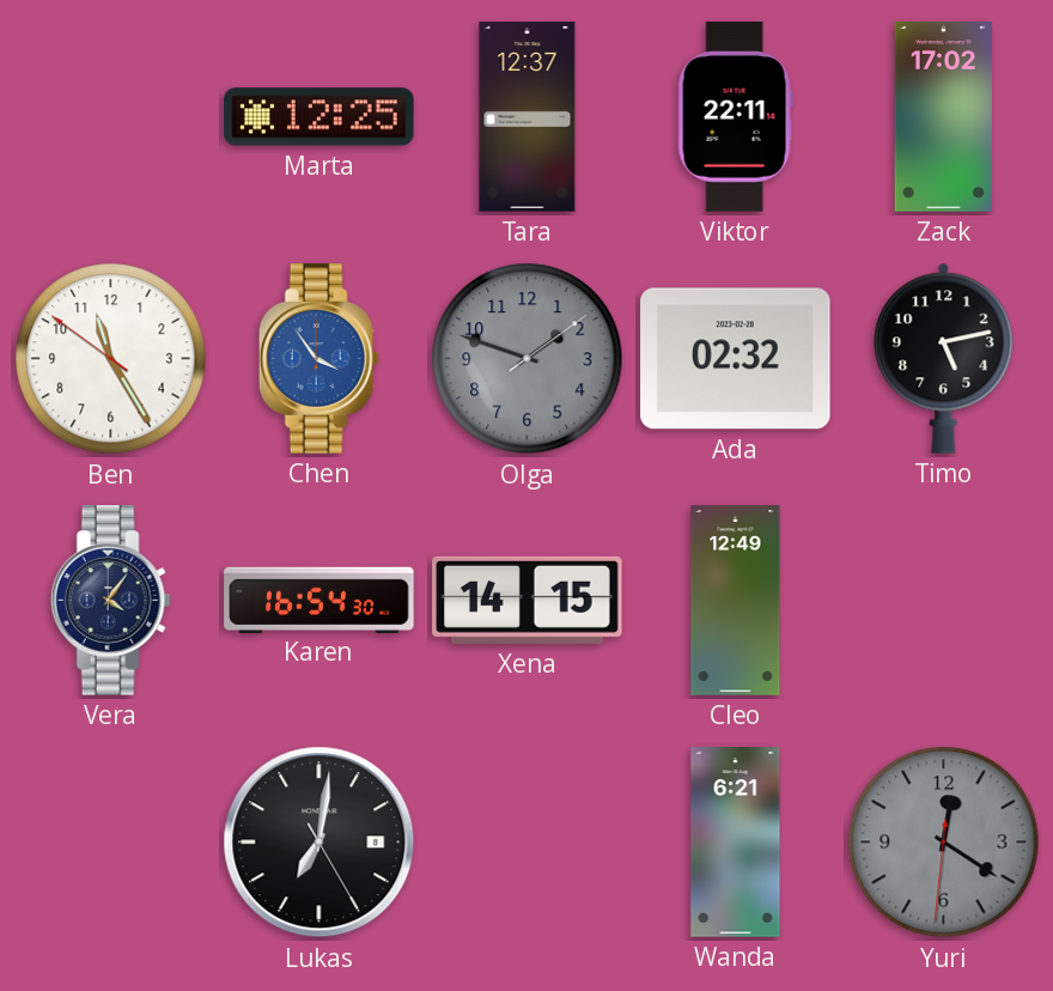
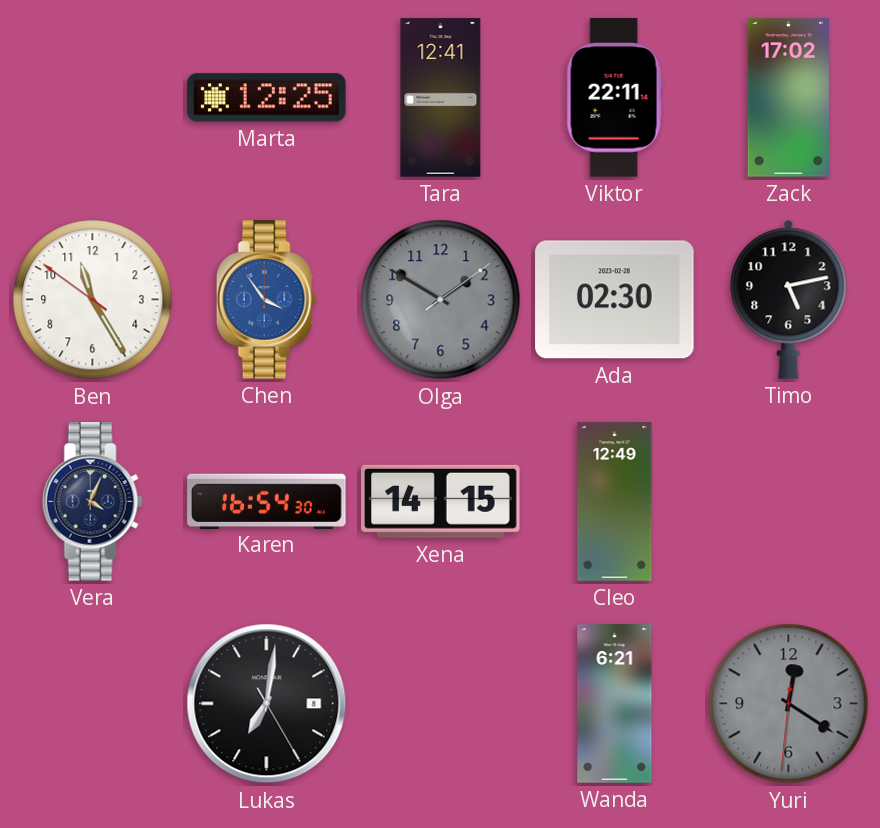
Tara: 12:37 -> 12:41 (441, 98)
Olga: 1:48 -> 1:50 (441, 300)
Ada: 02:32 -> 02:30 (615, 300)
Vera: 4:06 -> 4:04 (92, 502)
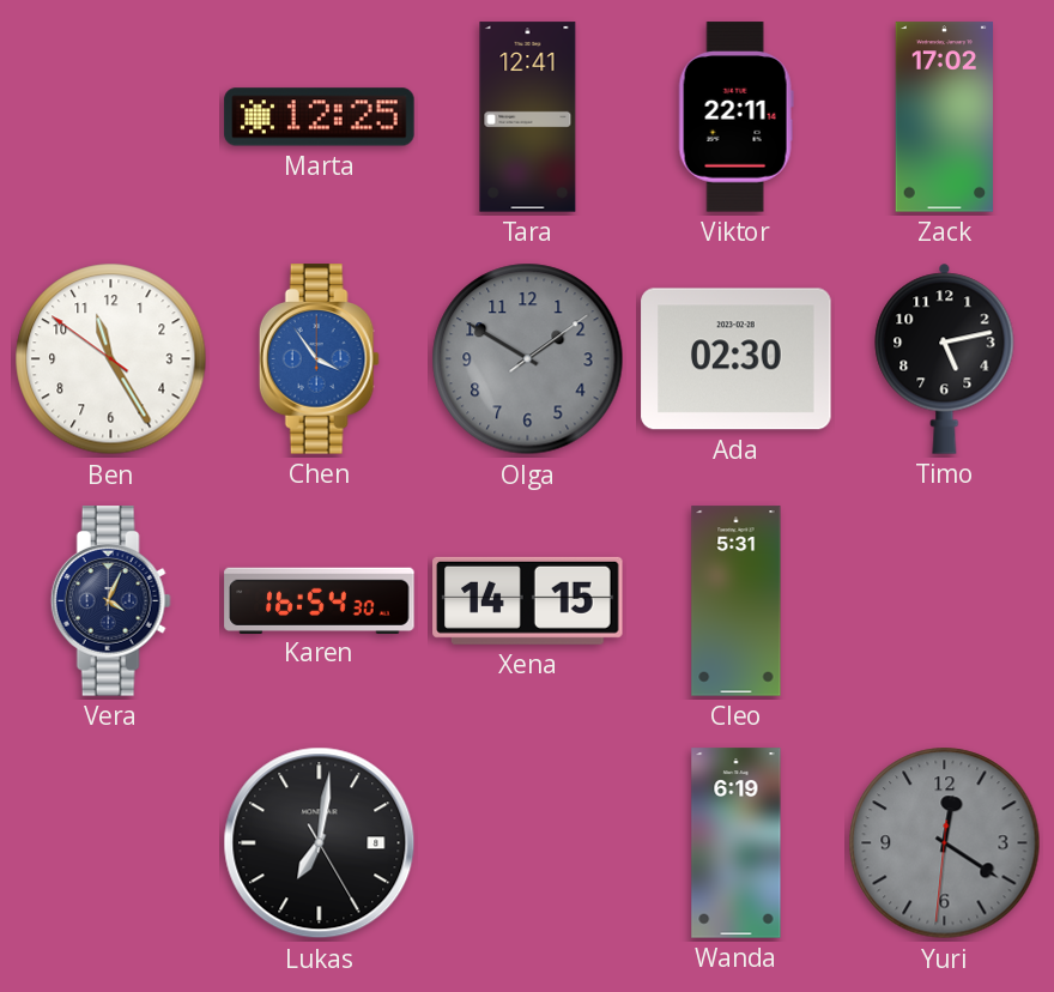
Cleo: 12:49 -> 5:31 (737, 601)
Wanda: 6:21 -> 6:19 (737, 843)
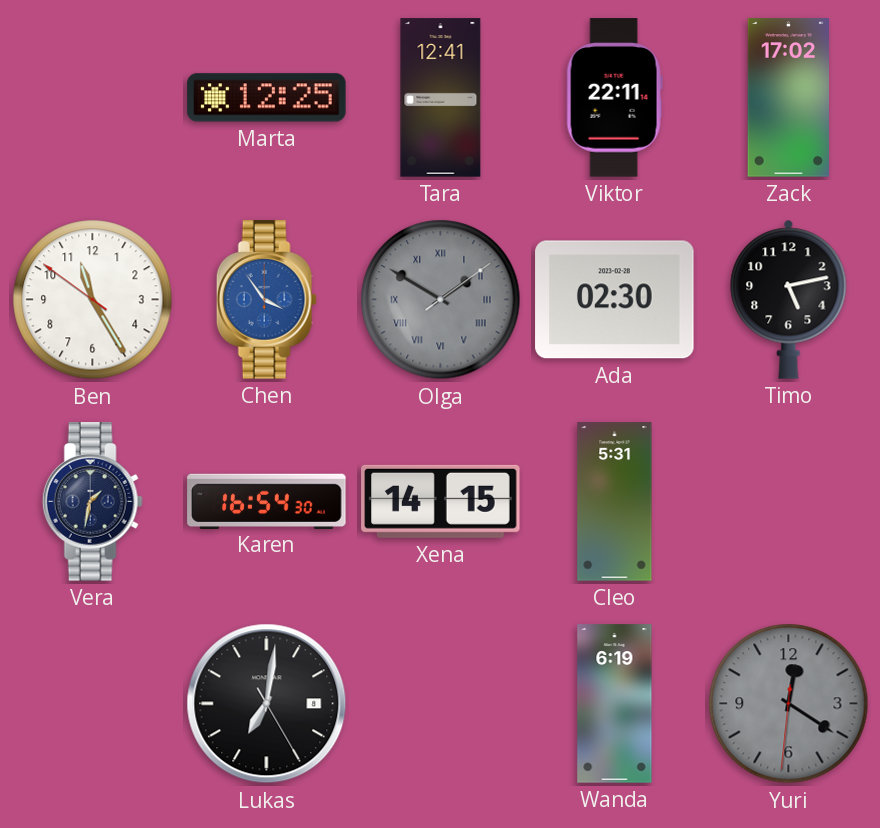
Olga numerals: Arabic -> Roman (441, 300)
Vera: 4:04 -> 1:32 (92, 502)
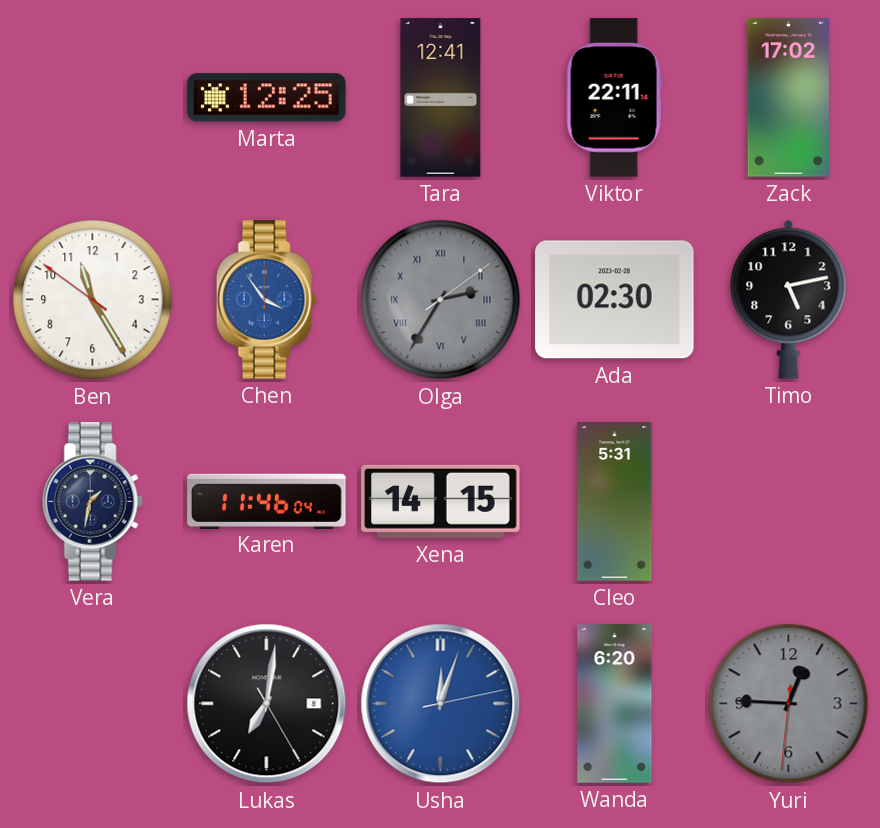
Olga: 1:50 -> 2:35 (441, 300)
Karen: 16:54 -> 11:46 (267, 501)
Usha: none -> 12:03 (441, 704)
Wanda: 6:19 -> 6:20 (615, 704)
Yuri: 12:20 -> 12:45 (789, 704)
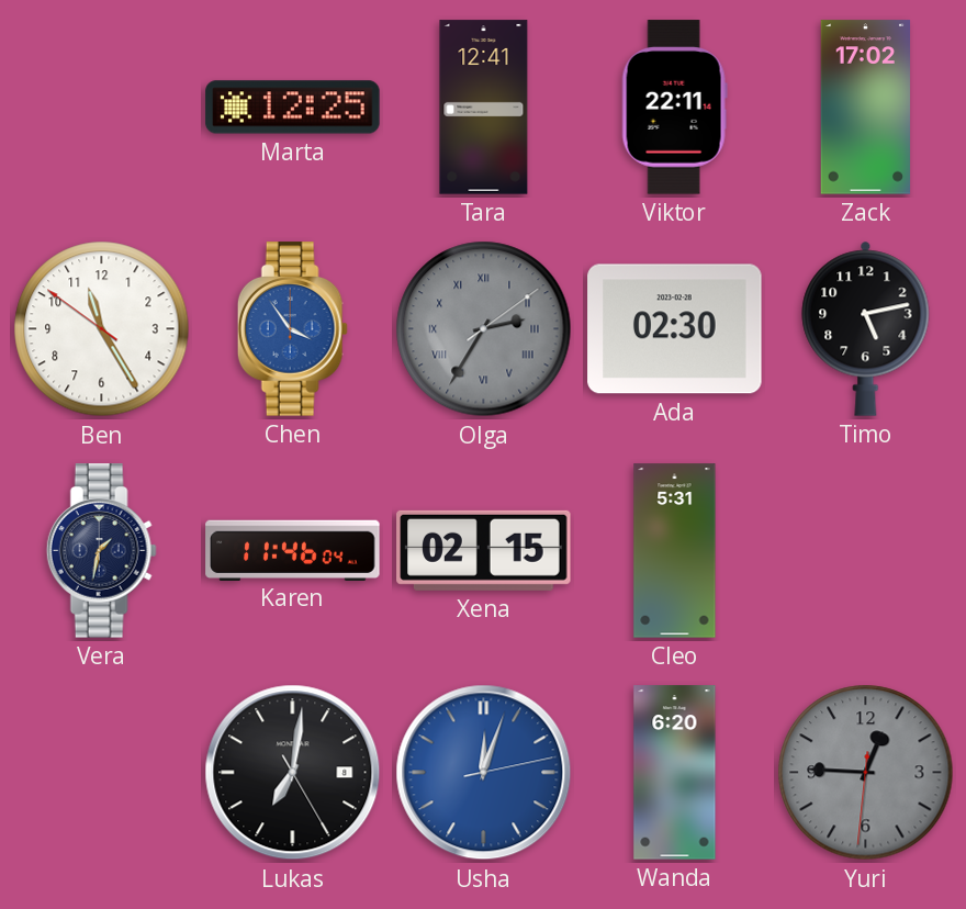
Xena: 14:15 -> 02:15 (484, 550)
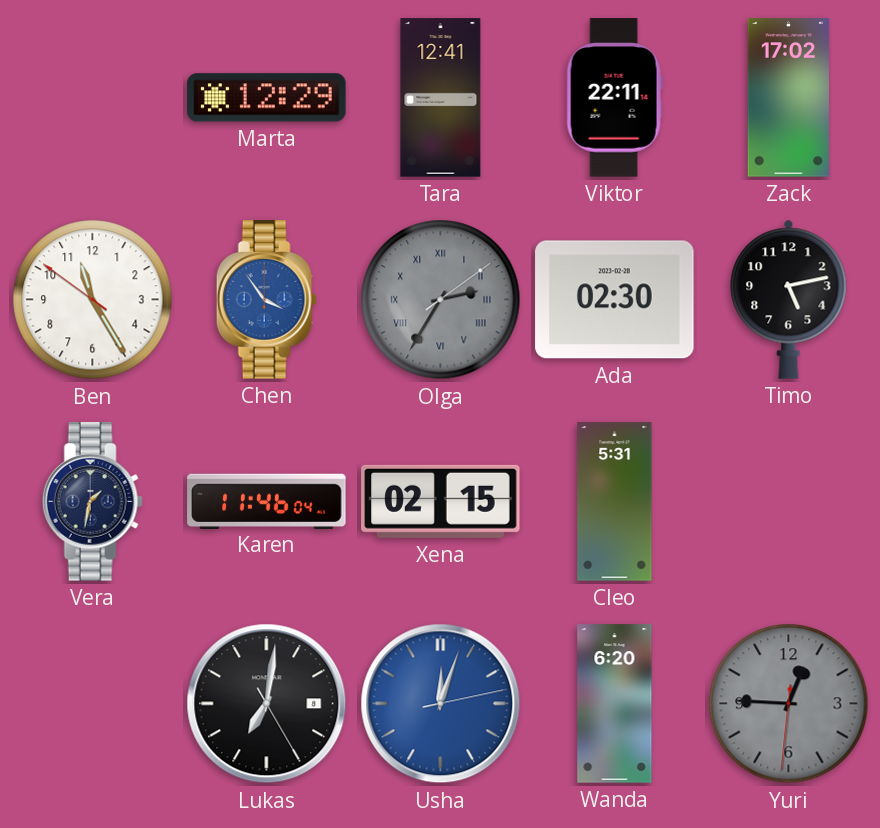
Marta: 12:25 -> 12:29 (267, 98)
